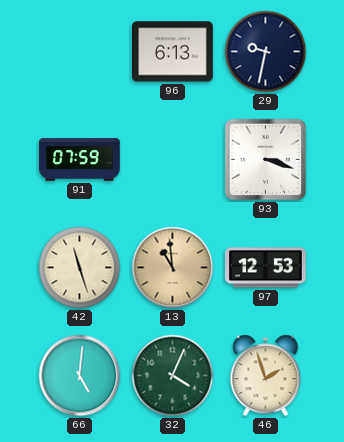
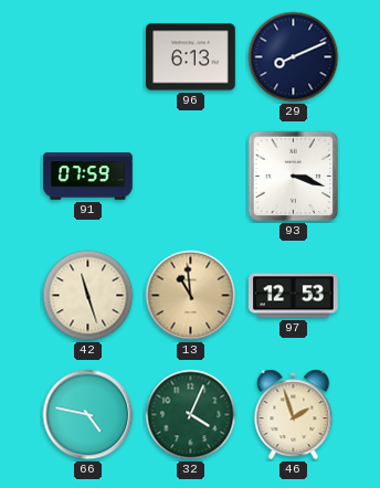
29: 9:32 -> 8:11 (294, 57)
66: 5:01 -> 4:47 (88, 415)
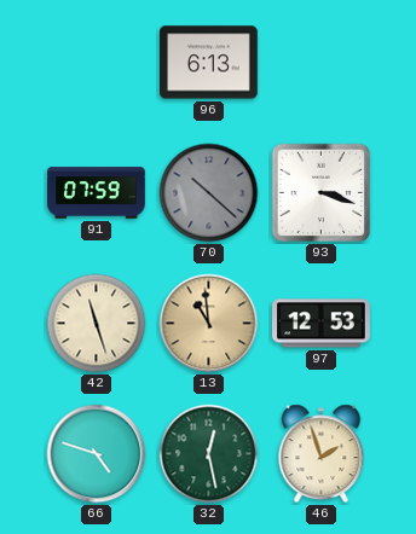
29: 8:11 -> none (294, 57)
70: none -> 10:22 (209, 193)
66: 4:47 -> 4:48 (97, 454)
32: 4:04 -> 12:28 (209, 454)
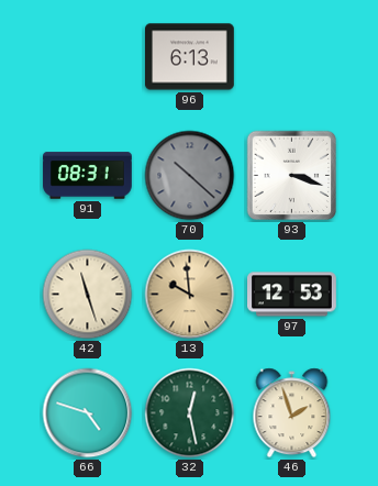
91: 07:59 -> 08:31 (88, 176)
13: 10:59 -> 9:59 (190, 295)
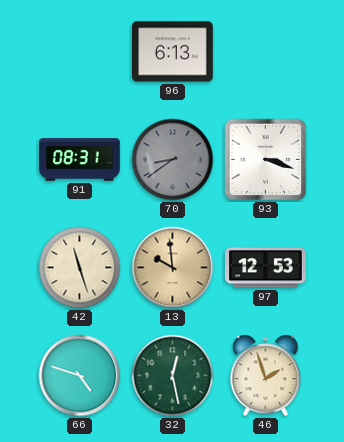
70: 10:22 -> 8:39 (173, 160)
